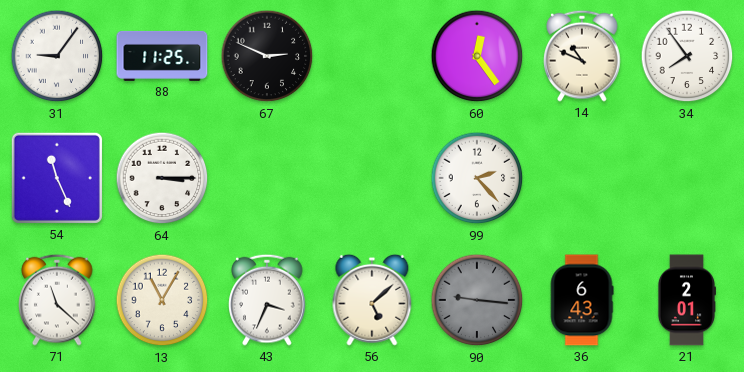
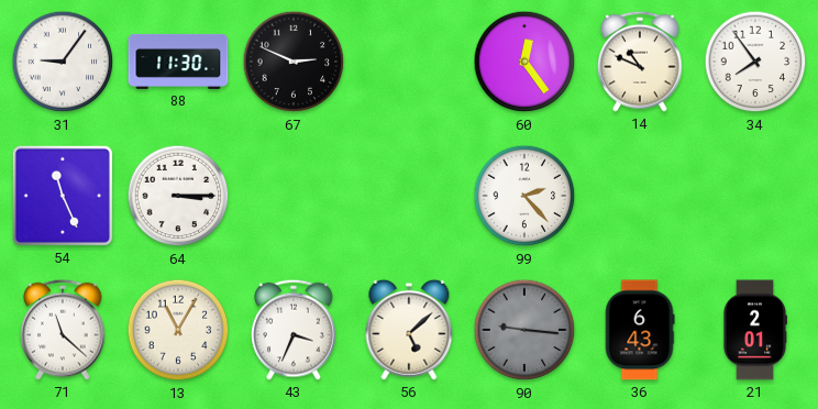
88: 11:25 -> 11:30 (178, 62)
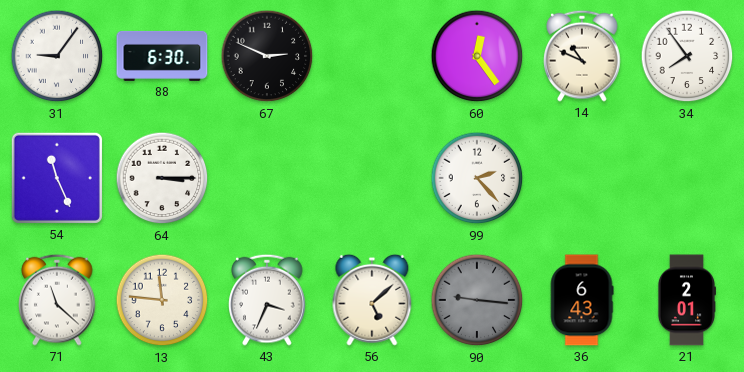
88: 11:30 -> 6:30 (162, 56)
13: 11:05 -> 11:46 (162, 300)
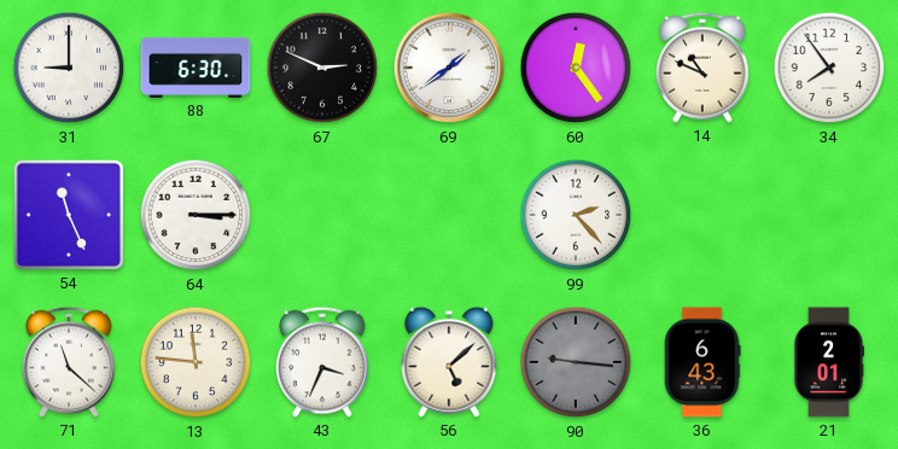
31: 9:06 -> 9:00 (69, 68)
69: none -> 1:39 (449, 68)
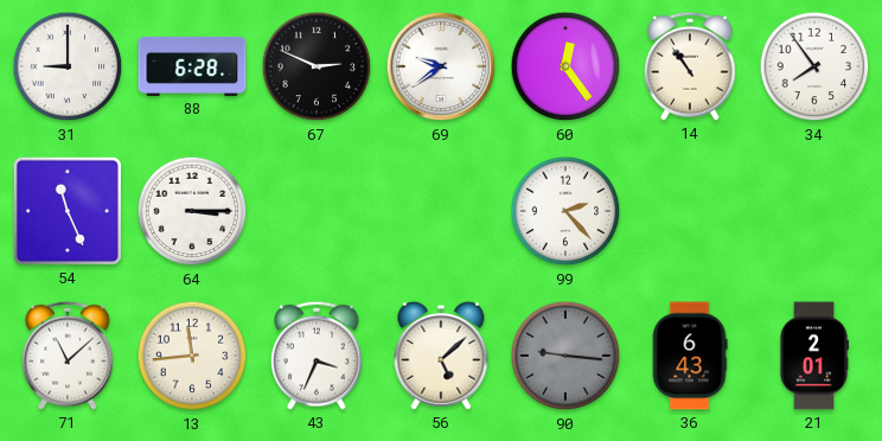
88: 6:30 -> 6:28 (192, 66)
69: 1:39 -> 9:39 (441, 66)
14: 10:49 -> 10:54 (690, 66)
71: 11:22 -> 11:08 (68, 356)
13: 11:46 -> 11:44 (192, 356)
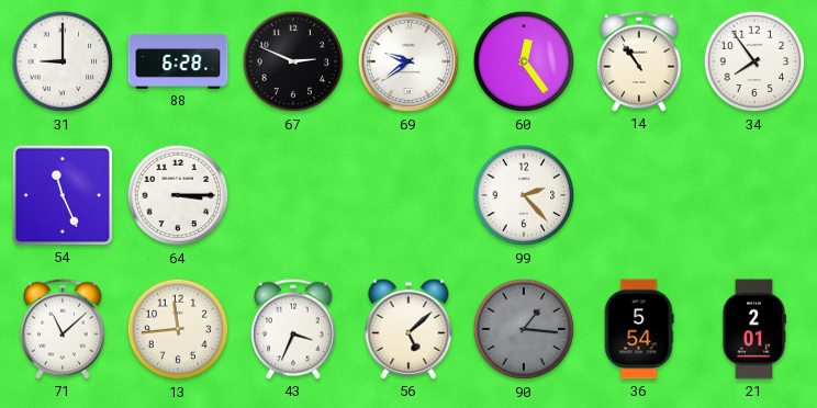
90: 9:16 -> 1:16 (524, 329)
36: 6:43 -> 5:54 (639, 329)
